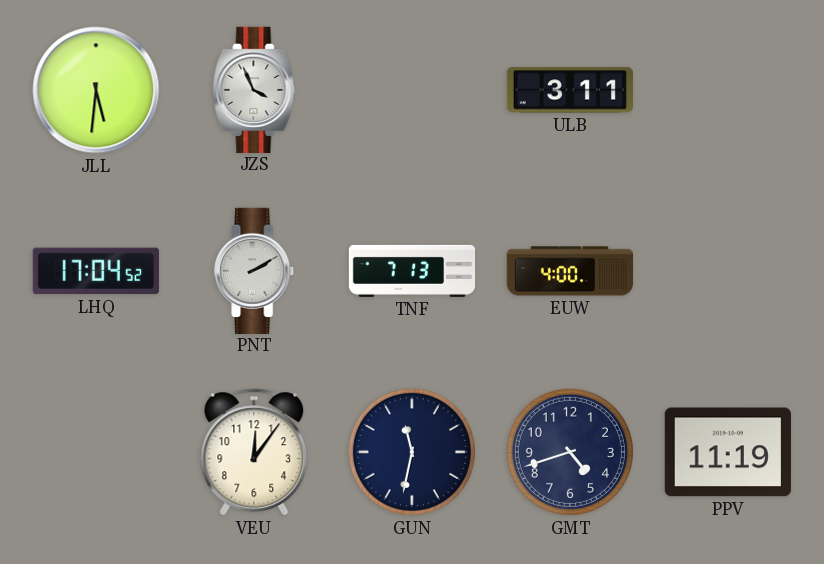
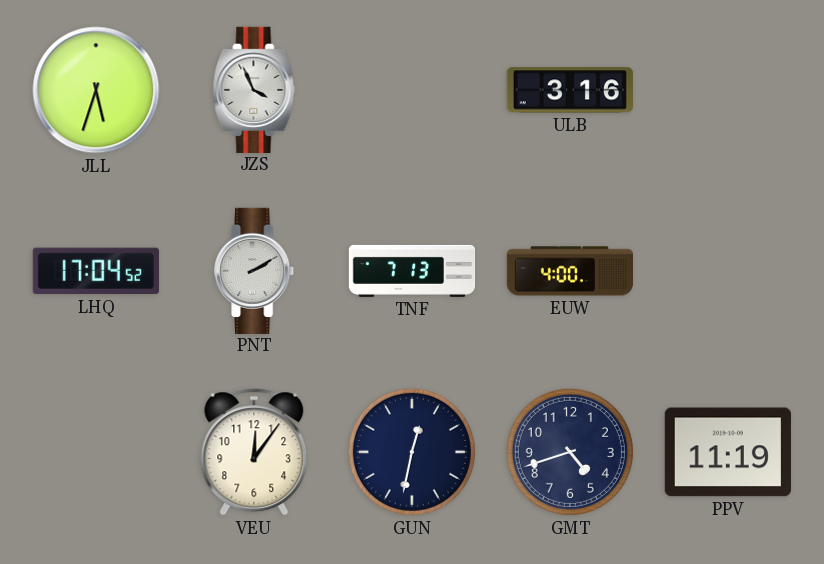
JLL: 5:31 -> 5:33 (96, 90)
ULB: 3:11 -> 3:16 (570, 90)
GUN: 11:32 -> 12:32 (412, 452)
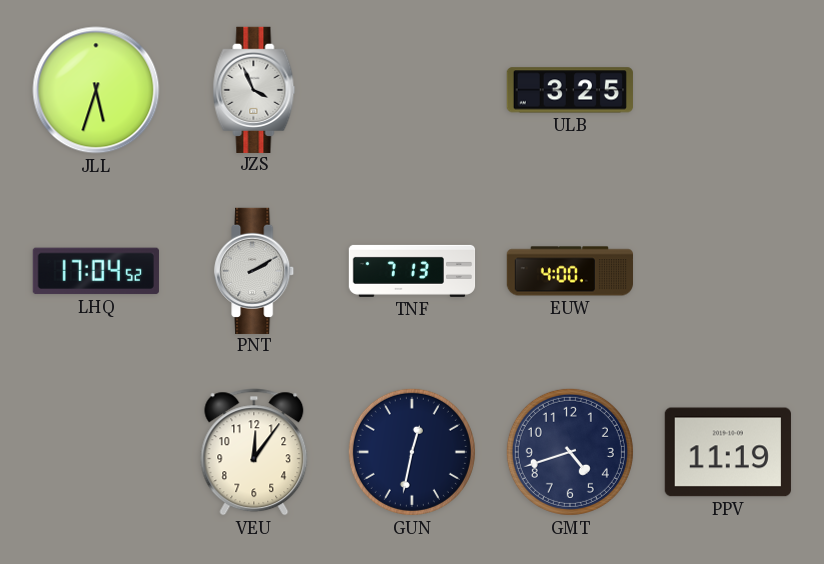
ULB: 3:16 -> 3:25 (570, 90)
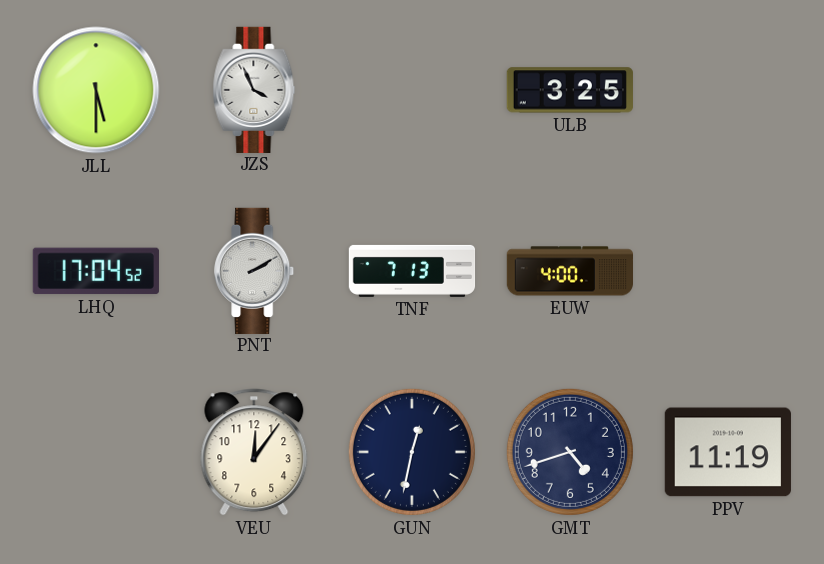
JLL: 5:33 -> 5:30 (96, 90)
